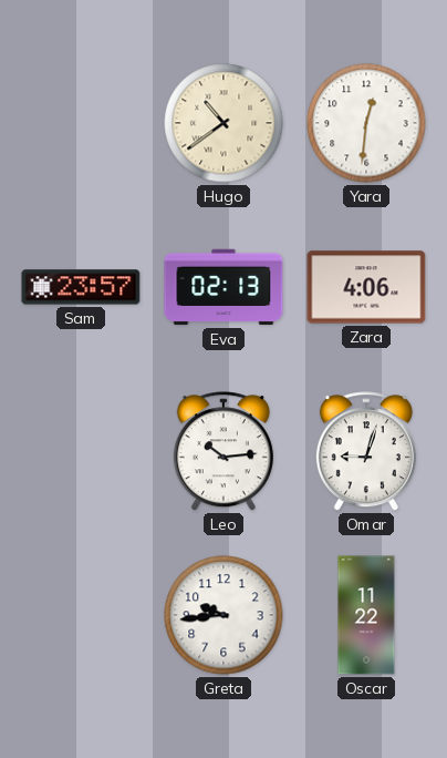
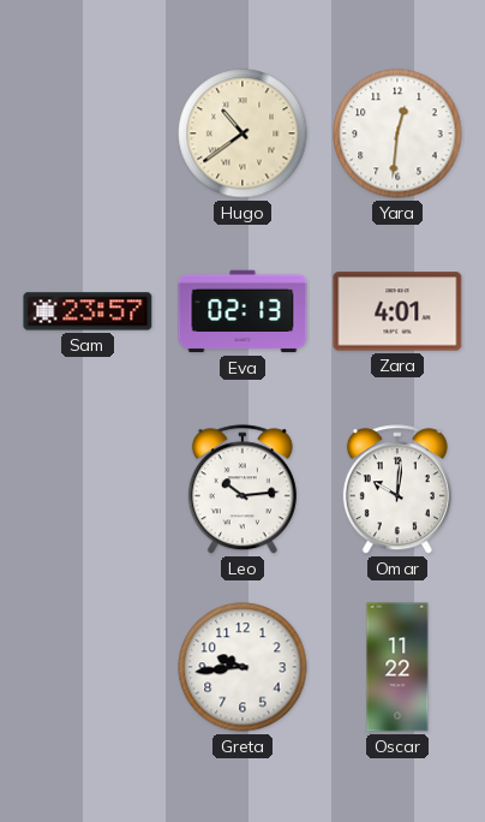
Zara: 4:06 -> 4:01 (397, 311)
Omar: 9:03 -> 10:01 (397, 490)
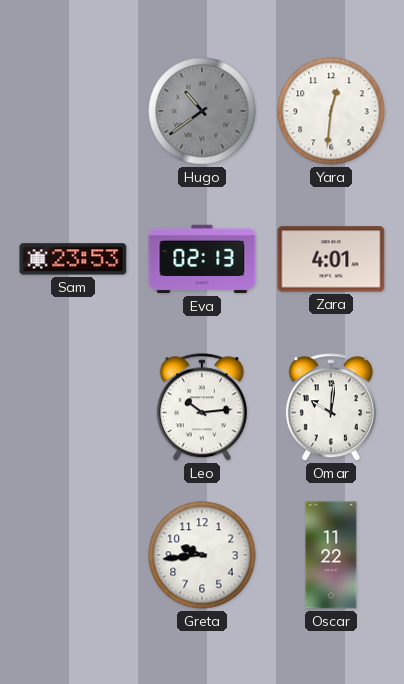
Hugo dial: cream -> grey (202, 111)
Sam: 23:57 -> 23:53 (73, 259)
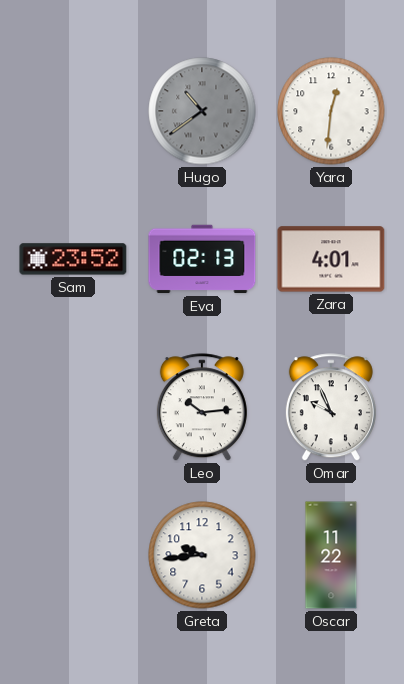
Sam: 23:53 -> 23:52 (73, 259)
Omar: 10:01 -> 9:56 (331, 408)
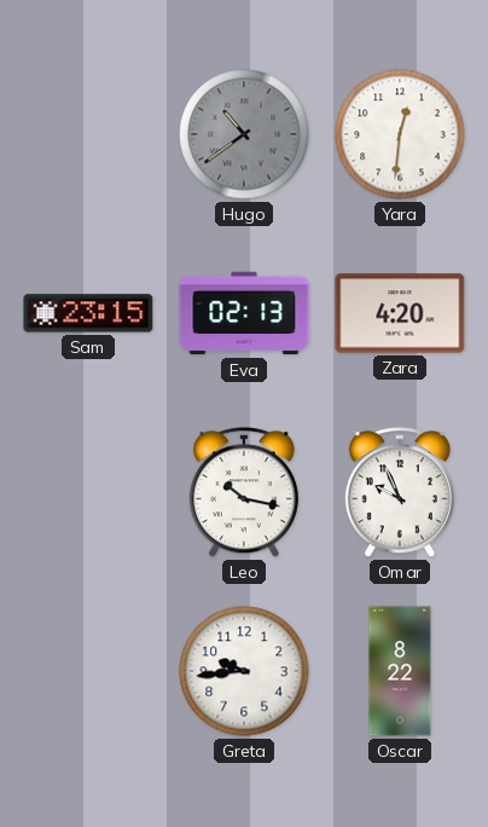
Sam: 23:52 -> 23:15 (88, 313)
Zara: 4:01 -> 4:20 (400, 313)
Leo: 10:14 -> 10:17 (244, 493)
Oscar: 11:22 -> 8:22 (400, 671)
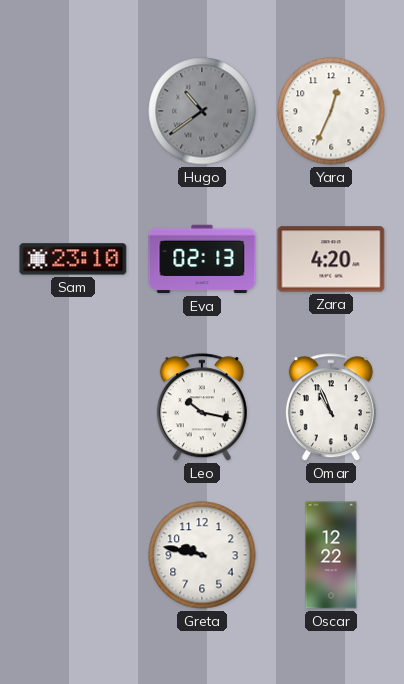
Yara: 12:31 -> 12:34 (331, 111)
Sam: 23:15 -> 23:10 (73, 259)
Omar: 9:56 -> 10:56 (331, 408)
Greta: 9:44 -> 9:47 (202, 555)
Oscar: 8:22 -> 12:22 (331, 555)
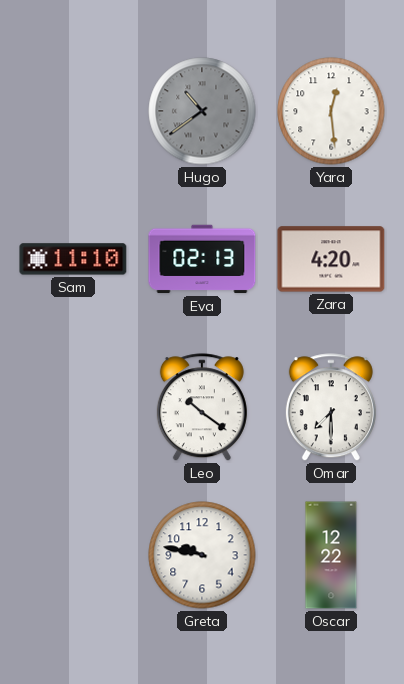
Yara: 12:34 -> 12:29 (331, 111)
Sam: 23:10 -> 11:10 (73, 259)
Leo: 10:17 -> 10:21 (202, 408)
Omar: 10:56 -> 7:30 (331, 408)
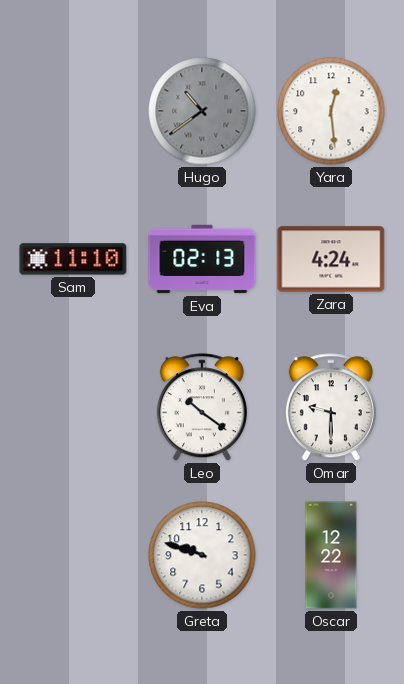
Zara: 4:20 -> 4:24 (331, 259)
Omar: 7:30 -> 9:30 (331, 408)
Greta: 9:47 -> 9:48 (202, 555)
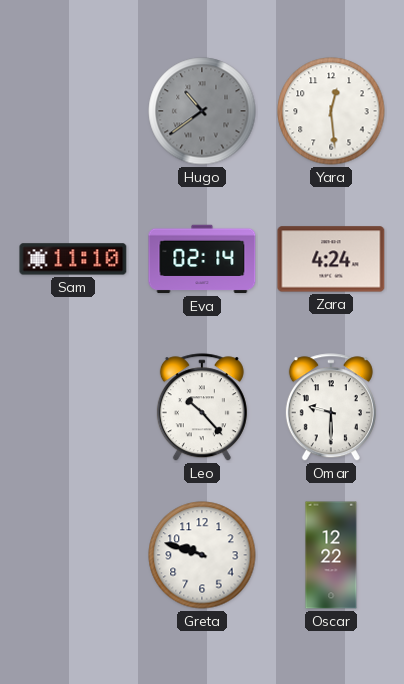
Eva: 02:13 -> 02:14 (202, 259)
Leo: 10:21 -> 10:23 (202, 408)
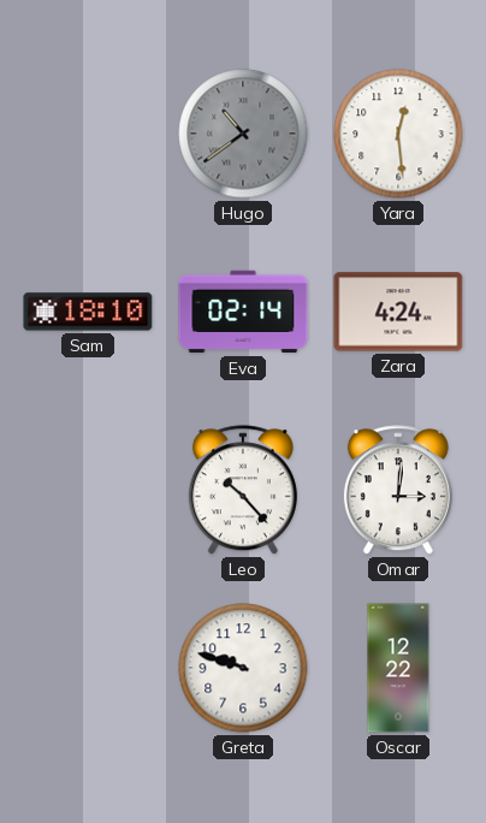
Sam: 11:10 -> 18:10 (88, 312)
Omar: 9:30 -> 3:01 (398, 491)
